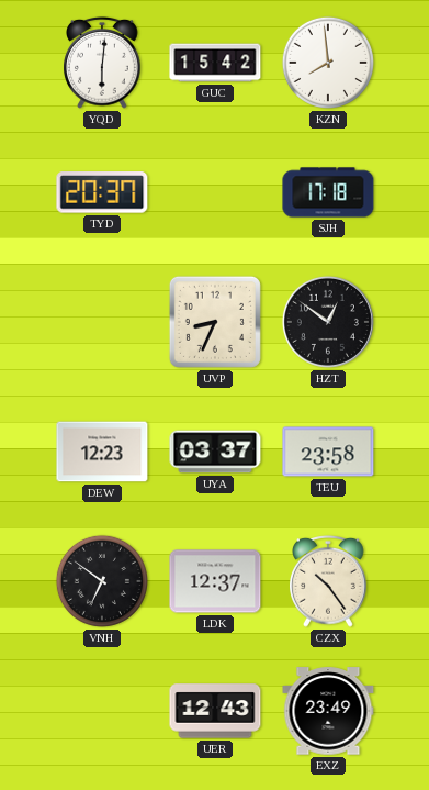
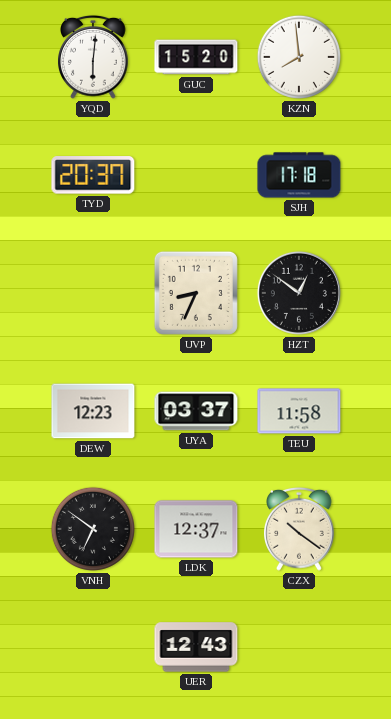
GUC: 15:42 -> 15:20 (196, 57)
TEU: 23:58 -> 11:58 (299, 411)
CZX: 10:24 -> 10:21 (300, 529)
EXZ: 23:49 -> none (328, 711)
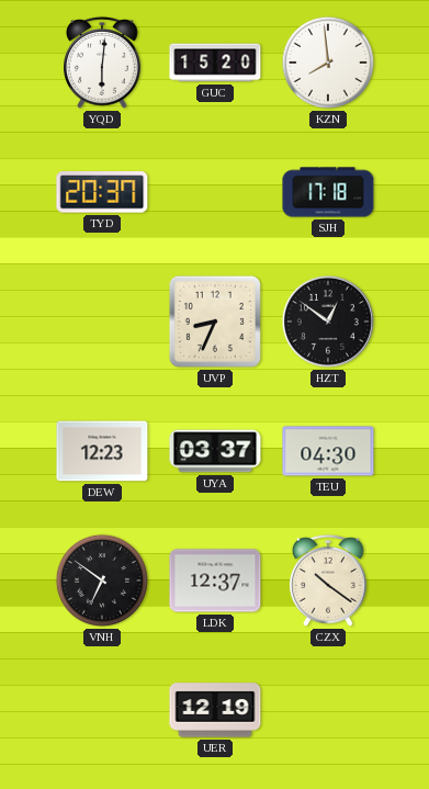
TEU: 11:58 -> 04:30 (328, 451)
UER: 12:43 -> 12:19 (215, 710)
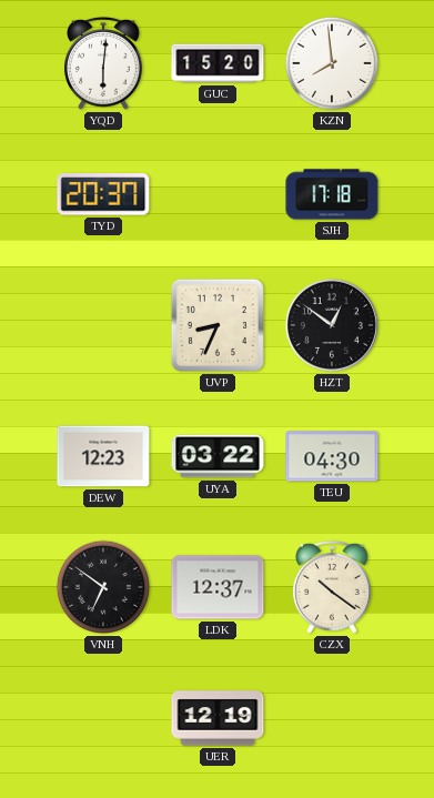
UYA: 03:37 -> 03:22 (218, 456)
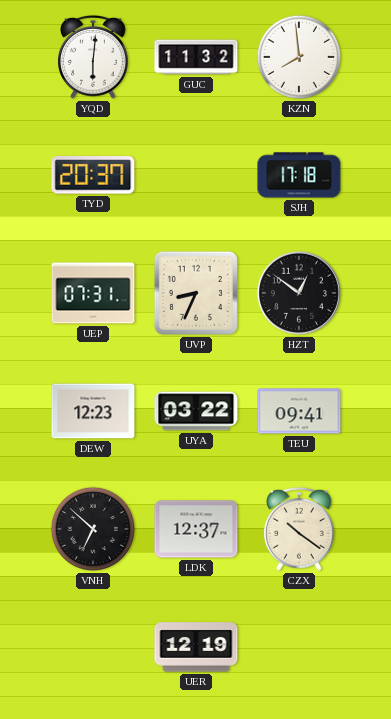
GUC: 15:20 -> 11:32 (196, 57)
UEP: none -> 07:31 (93, 293)
TEU: 04:30 -> 09:41 (299, 411)
VNH: 6:51 -> 6:52 (93, 529)
